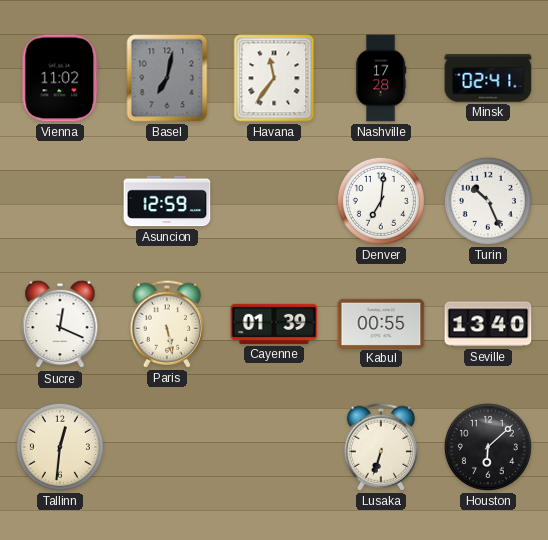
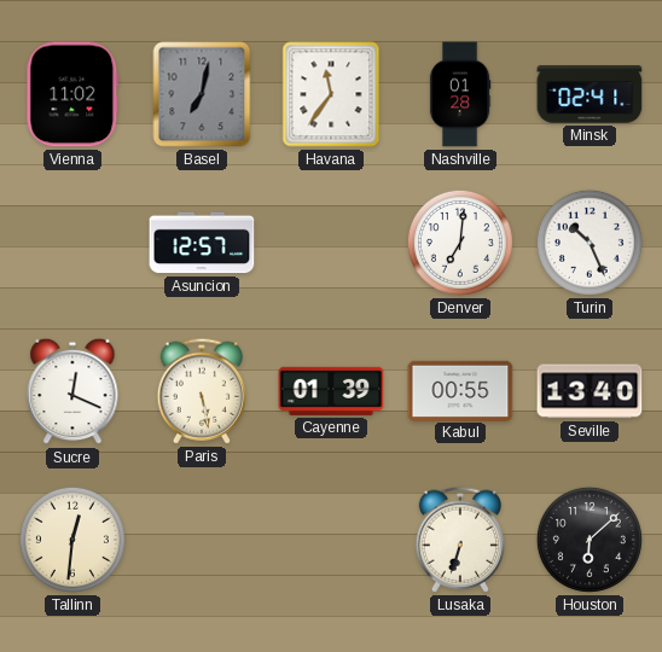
Nashville: 17:28 -> 01:28 (460, 94)
Asuncion: 12:59 -> 12:57 (202, 243)
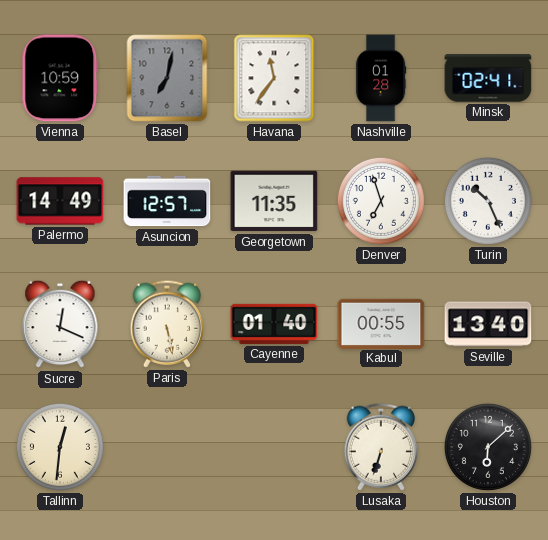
Vienna: 11:02 -> 10:59 (60, 78)
Palermo: none -> 14:49 (60, 201)
Georgetown: none -> 11:35 (274, 201)
Denver: 7:01 -> 6:57 (381, 201)
Cayenne: 01:39 -> 01:40 (274, 324)
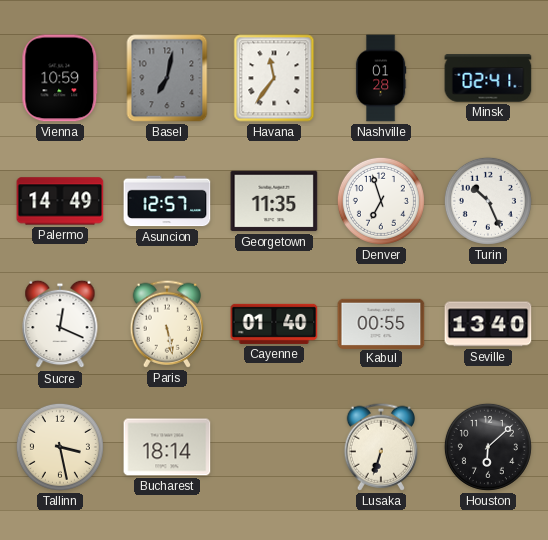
Tallinn: 12:31 -> 3:28 (60, 447)
Bucharest: none -> 18:14 (167, 447)
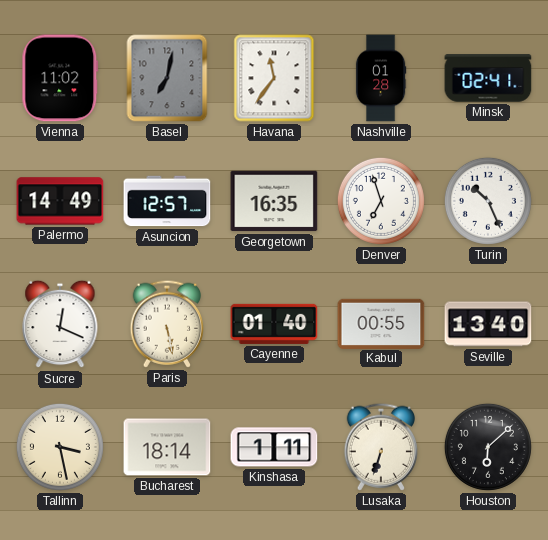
Vienna: 10:59 -> 11:02 (60, 78)
Georgetown: 11:35 -> 16:35 (274, 201)
Kinshasa: none -> 1:11 (274, 447)
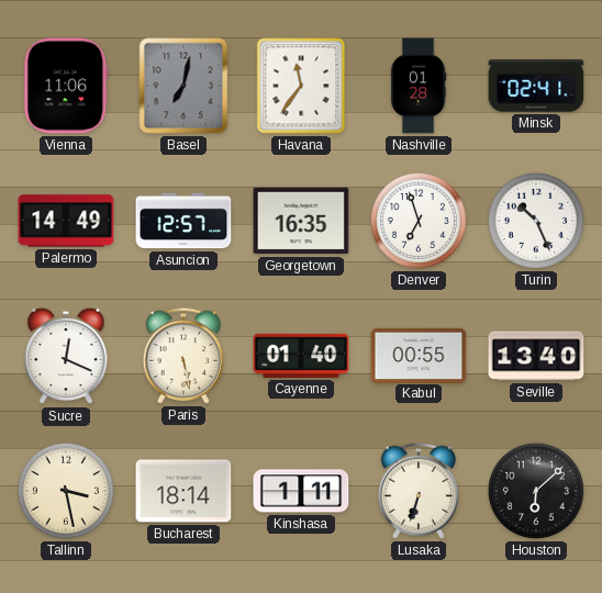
Vienna: 11:02 -> 11:06 (66, 86)
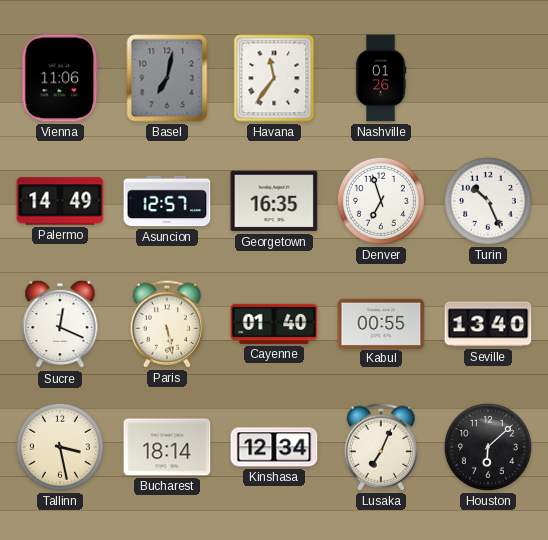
Nashville: 01:28 -> 01:26 (381, 78)
Minsk: 02:41 -> none (536, 86)
Kinshasa: 1:11 -> 12:34 (274, 447)
Lusaka: 6:33 -> 7:04 (380, 447)
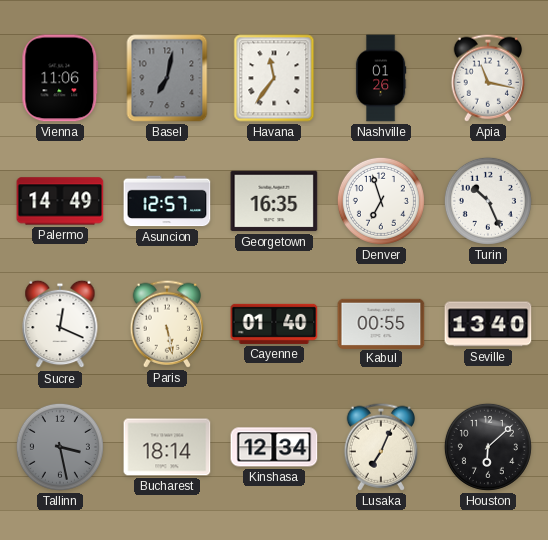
Apia: none -> 11:17 (487, 78)
Tallinn dial: cream -> grey (60, 447)
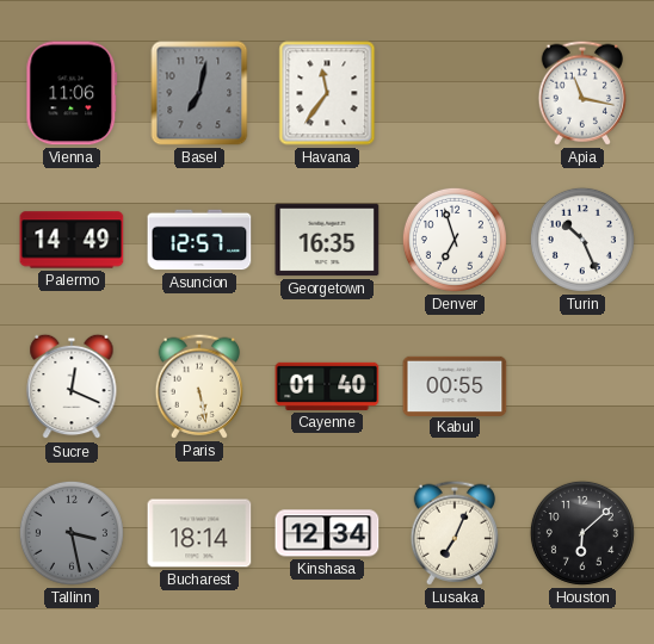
Nashville: 01:26 -> none (381, 78)
Seville: 13:40 -> none (488, 324)
